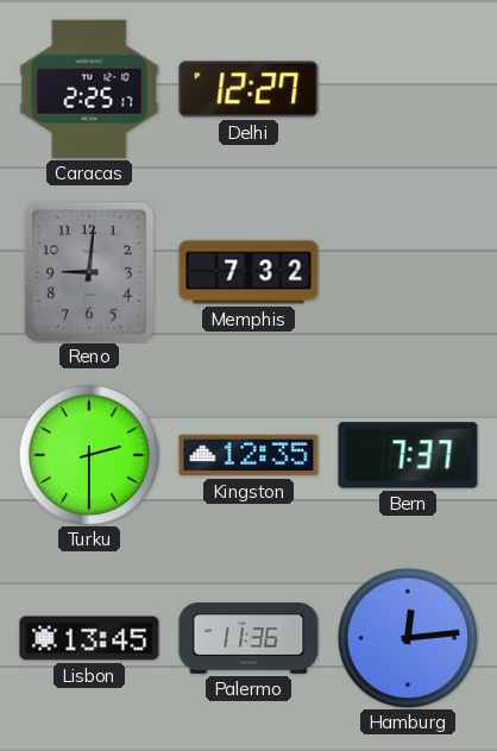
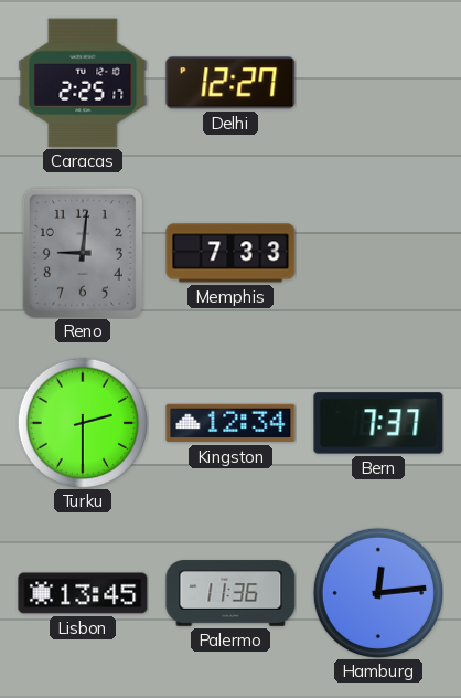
Memphis: 7:32 -> 7:33 (230, 253)
Kingston: 12:35 -> 12:34 (230, 423)
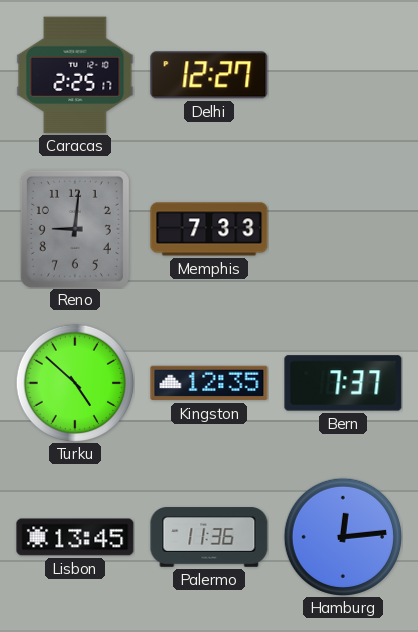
Turku: 2:30 -> 4:52 (74, 382)
Kingston: 12:34 -> 12:35 (209, 383)
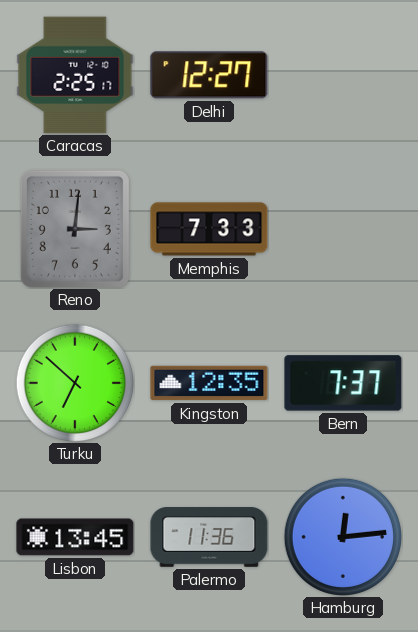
Reno: 9:01 -> 3:01 (75, 229)
Turku: 4:52 -> 6:52 (74, 382)
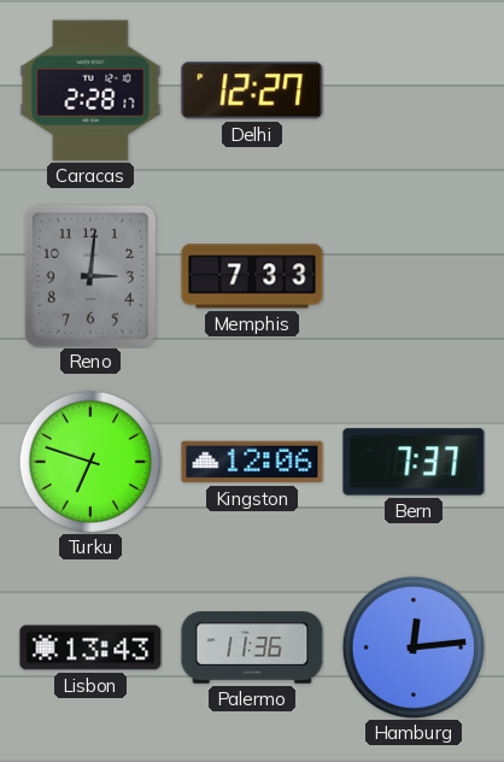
Caracas: 2:25 -> 2:28 (90, 90)
Turku: 6:52 -> 6:48 (89, 461)
Kingston: 12:35 -> 12:06 (252, 462)
Lisbon: 13:45 -> 13:43 (90, 647)
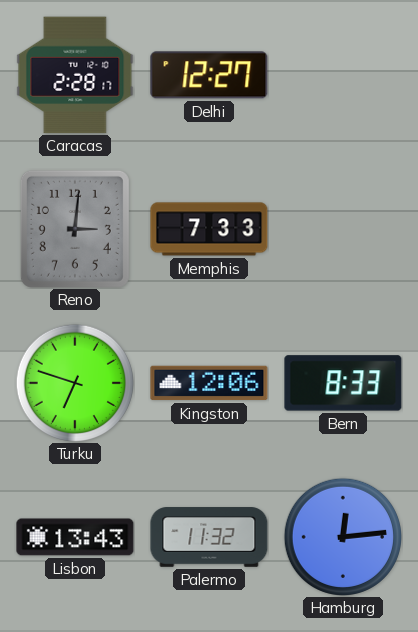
Bern: 7:37 -> 8:33 (343, 383)
Palermo: 11:36 -> 11:32 (209, 537)
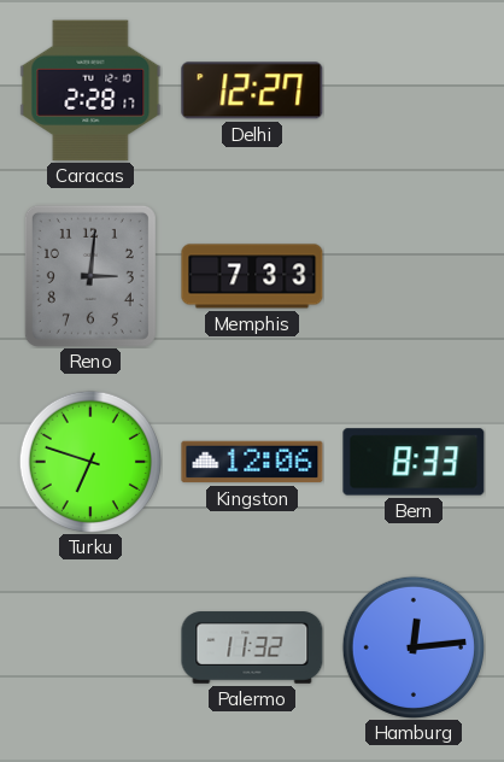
Lisbon: 13:43 -> none (75, 537)
